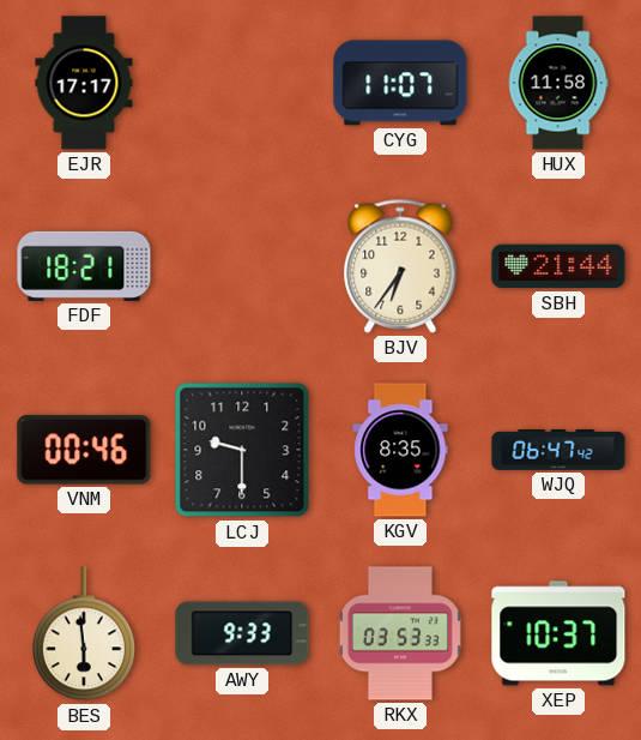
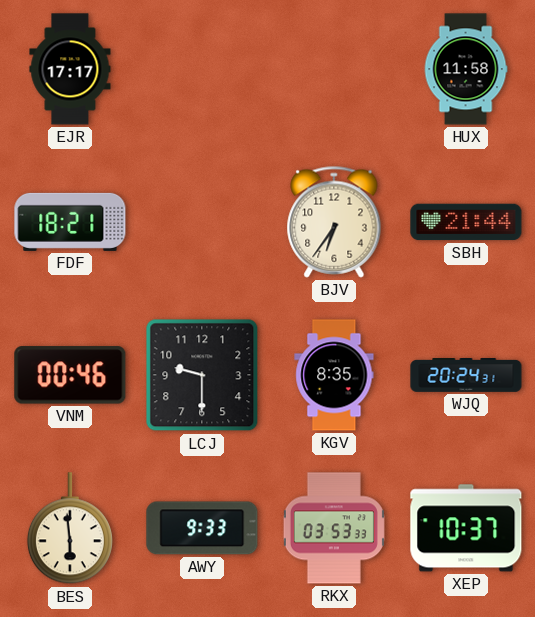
CYG: 11:07 -> none (400, 83)
WJQ: 06:47 -> 20:24 (466, 376)
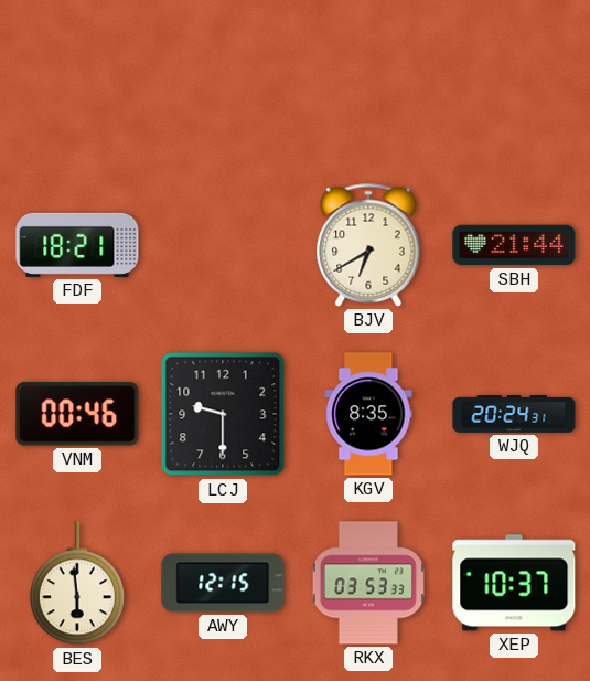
EJR: 17:17 -> none (70, 69)
HUX: 11:58 -> none (466, 69)
BJV: 6:36 -> 6:40 (368, 245)
AWY: 9:33 -> 12:15 (223, 583)
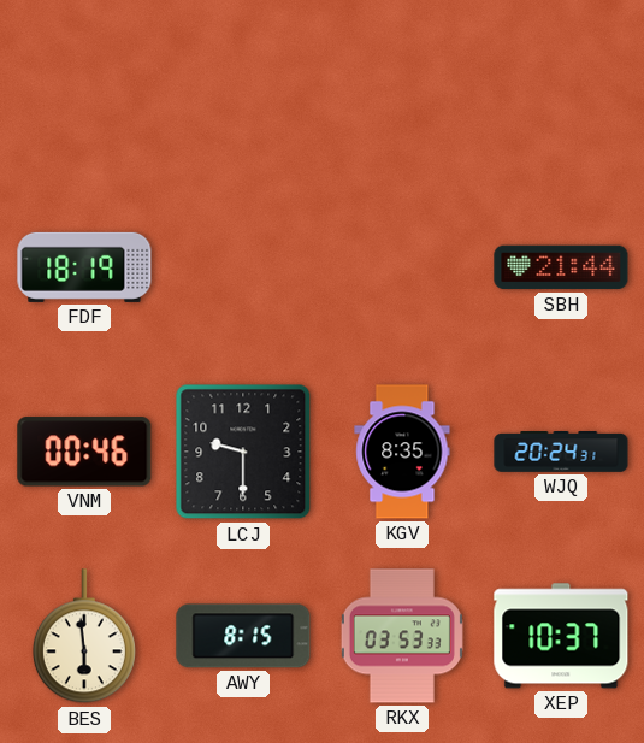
FDF: 18:21 -> 18:19 (84, 267)
BJV: 6:40 -> none (368, 245)
AWY: 12:15 -> 8:15 (243, 636)
